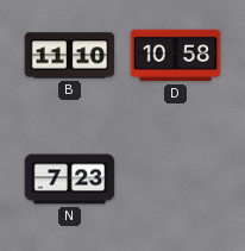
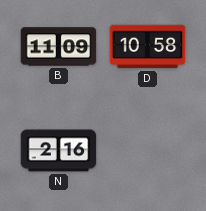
B: 11:10 -> 11:09 (59, 47)
N: 7:23 -> 2:16 (59, 151)
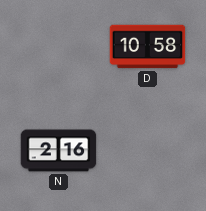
B: 11:09 -> none (59, 47)
